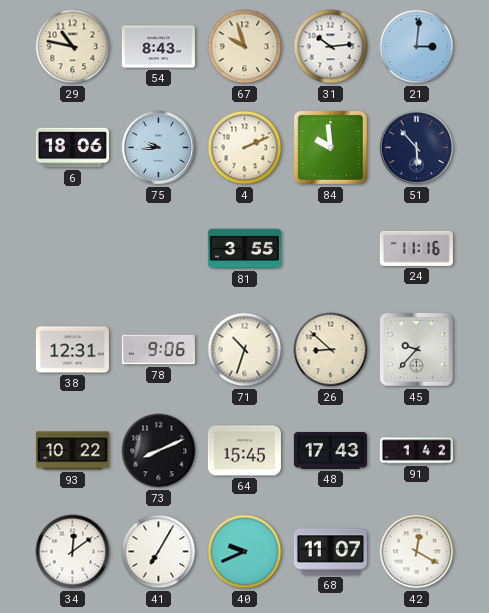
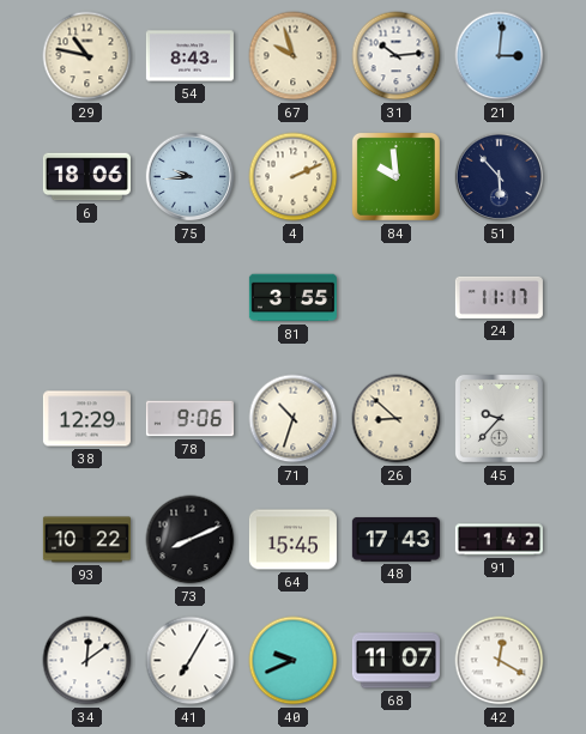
24: 11:16 -> 11:17 (499, 297)
38: 12:31 -> 12:29 (86, 419)
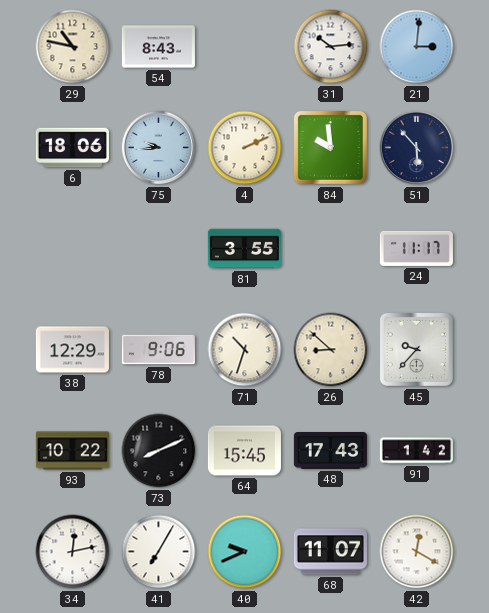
67: 9:57 -> none (294, 56)
34: 12:09 -> 12:13 (73, 552)
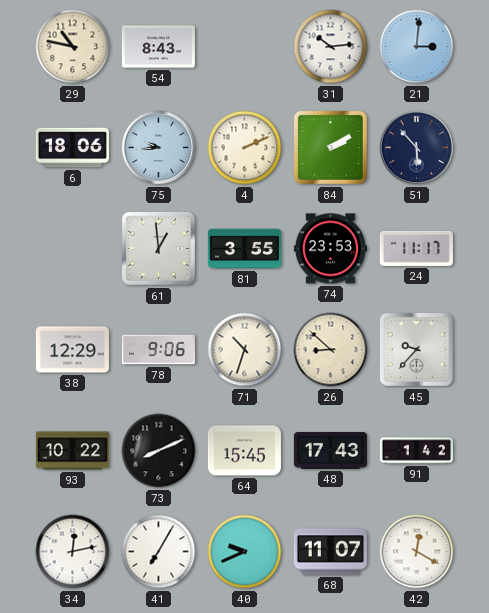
84: 9:59 -> 2:10 (330, 147)
61: none -> 12:59 (158, 248)
74: none -> 23:53 (330, 249)
